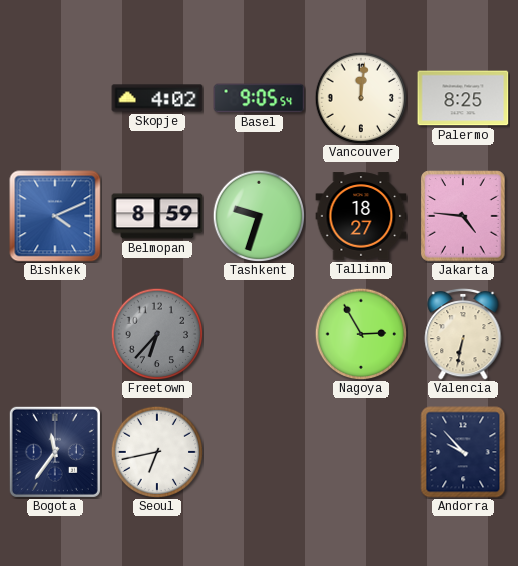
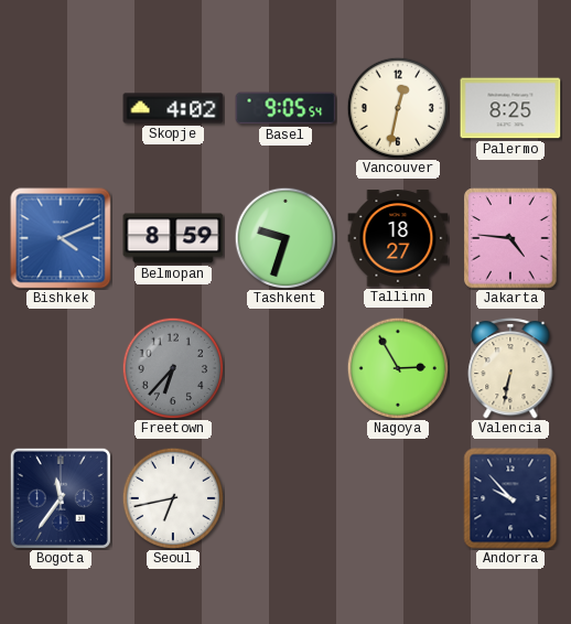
Vancouver: 12:01 -> 12:32 (398, 108)
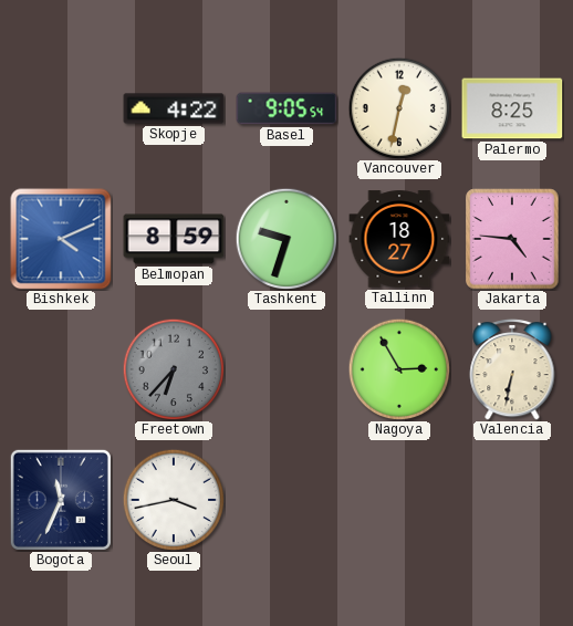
Skopje: 4:02 -> 4:22 (174, 108)
Bogota: 11:36 -> 11:34 (61, 500)
Seoul: 6:43 -> 3:43 (174, 500)
Andorra: 9:53 -> none (510, 498)
